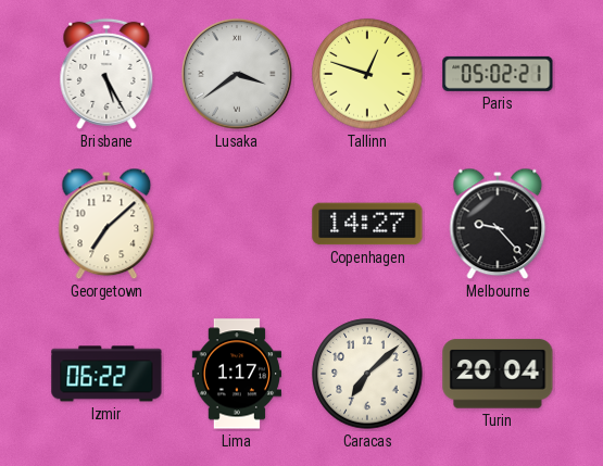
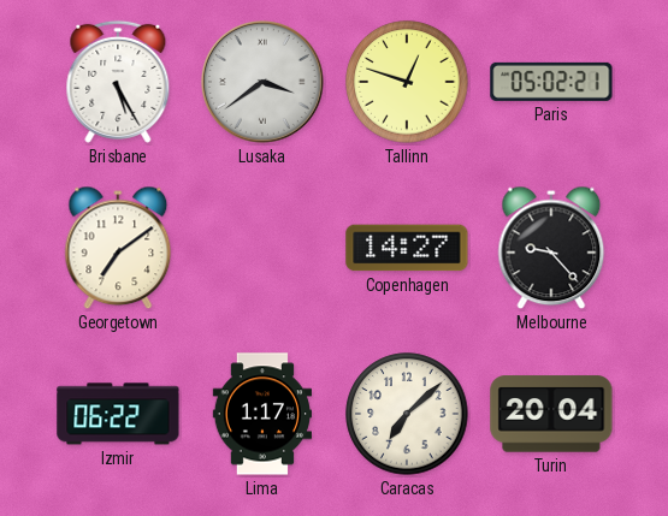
Georgetown: 7:08 -> 7:09 (118, 248)
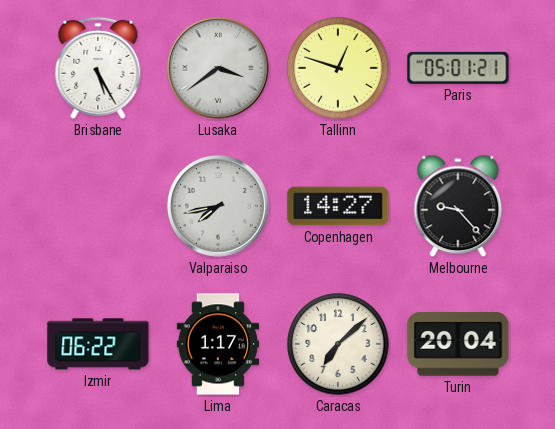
Paris: 05:02 -> 05:01 (458, 68)
Georgetown: 7:09 -> none (118, 248)
Valparaiso: none -> 7:43 (218, 206)
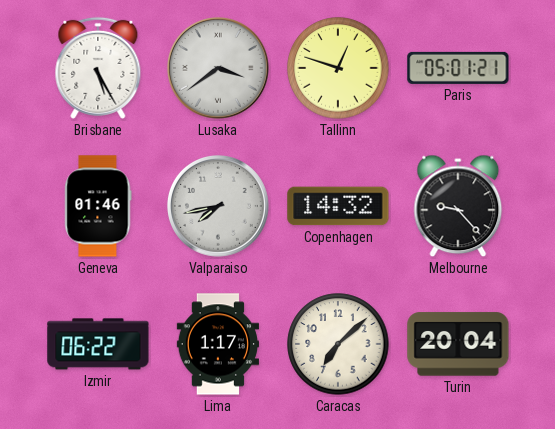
Geneva: none -> 01:46 (98, 206)
Copenhagen: 14:27 -> 14:32 (338, 206)
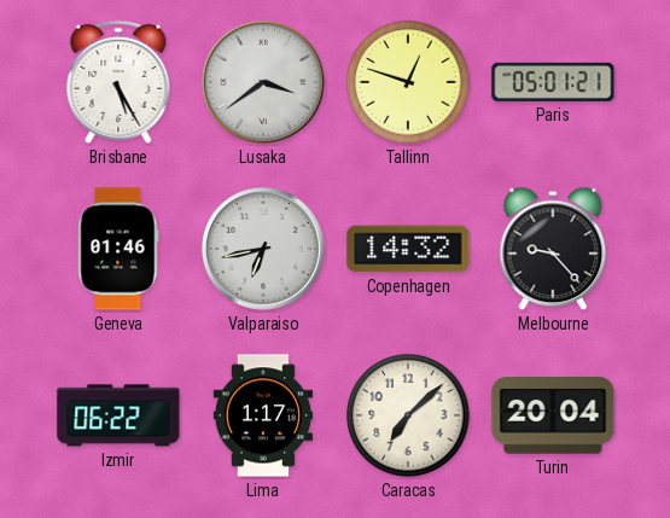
Valparaiso: 7:43 -> 6:43 (263, 249)
